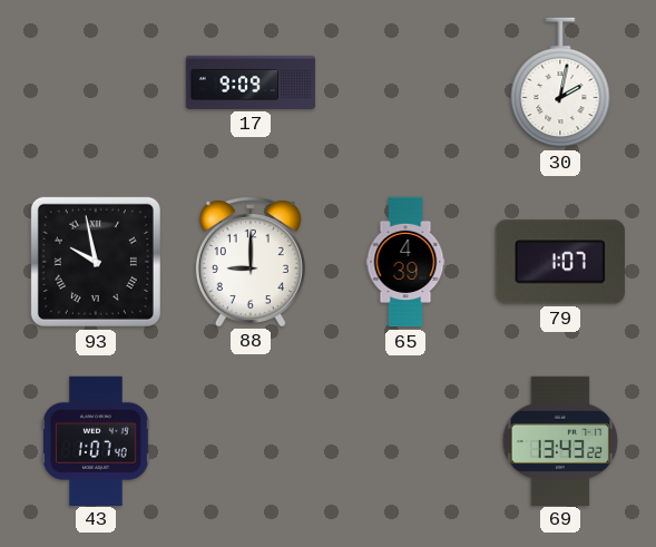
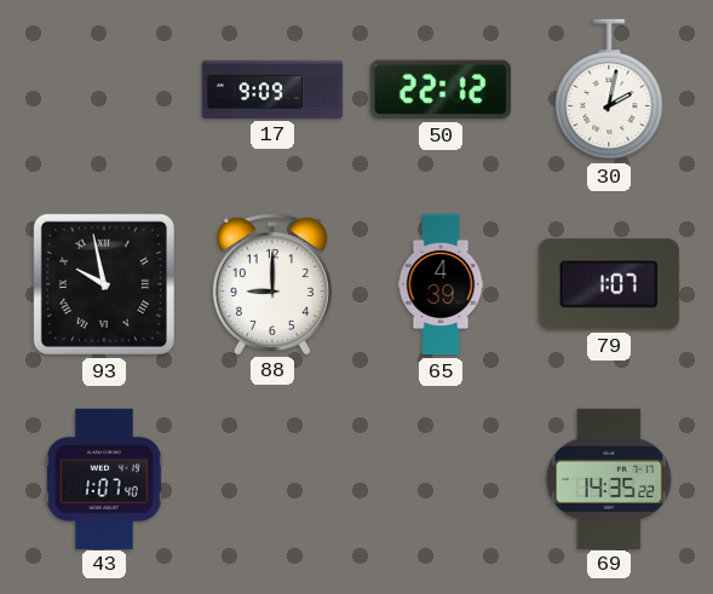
50: none -> 22:12 (441, 90)
69: 13:43 -> 14:35 (609, 478)
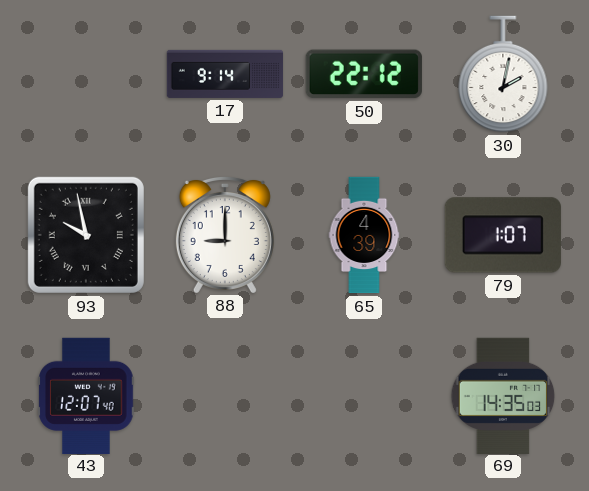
17: 9:09 -> 9:14 (225, 74)
43: 1:07 -> 12:07 (86, 395)
69: 14:35:22 -> 14:35:03 (503, 395)
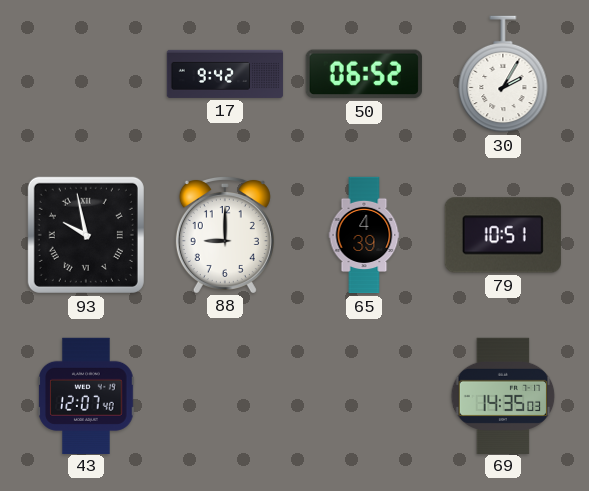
17: 9:14 -> 9:42 (225, 74)
50: 22:12 -> 06:52 (364, 74)
30: 2:02 -> 2:05 (503, 74)
79: 1:07 -> 10:51 (503, 235)
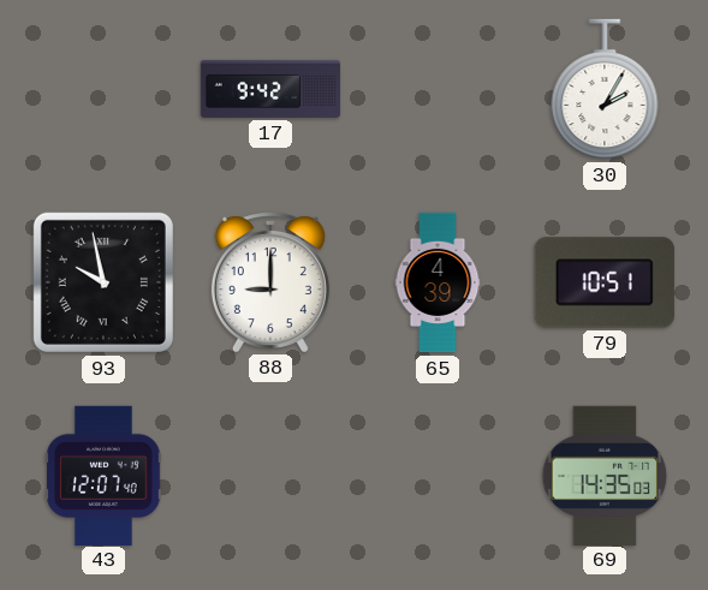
50: 06:52 -> none (364, 74)
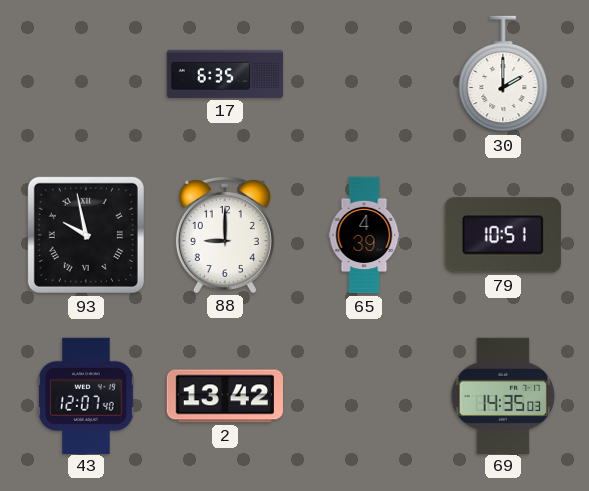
17: 9:42 -> 6:35 (225, 74)
30: 2:05 -> 2:00 (503, 74)
2: none -> 13:42 (225, 396)
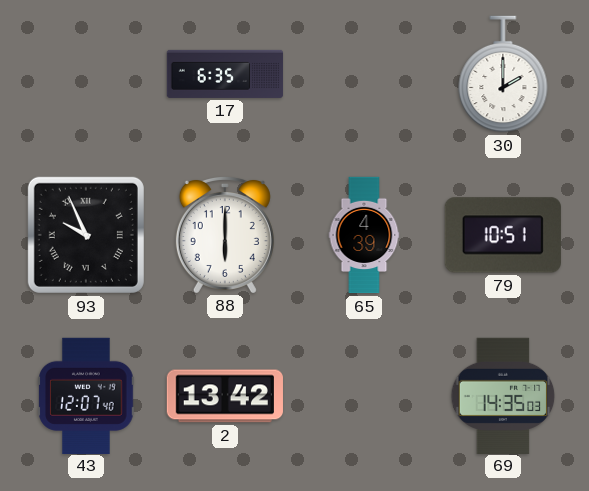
93: 9:58 -> 9:56 (86, 235)
88: 9:00 -> 6:00 (225, 234)
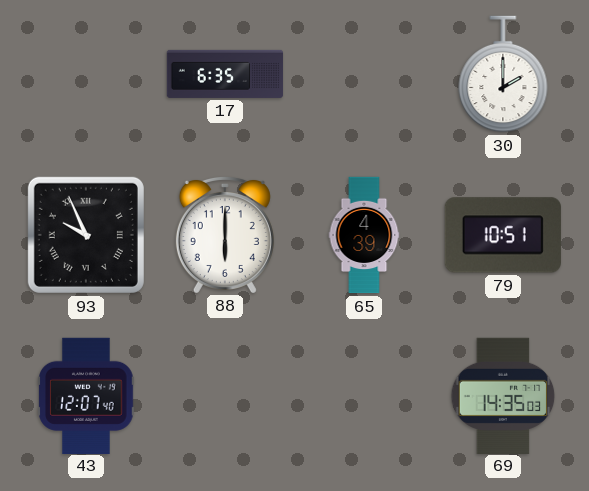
2: 13:42 -> none (225, 396)
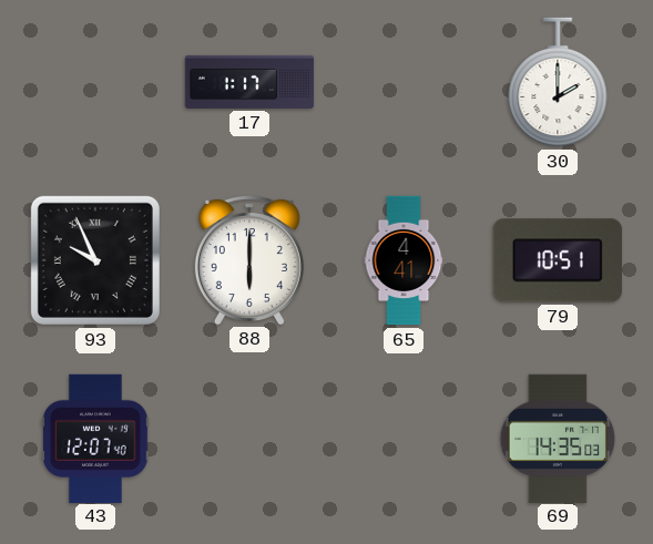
17: 6:35 -> 1:17 (249, 82)
65: 4:39 -> 4:41 (404, 260)
